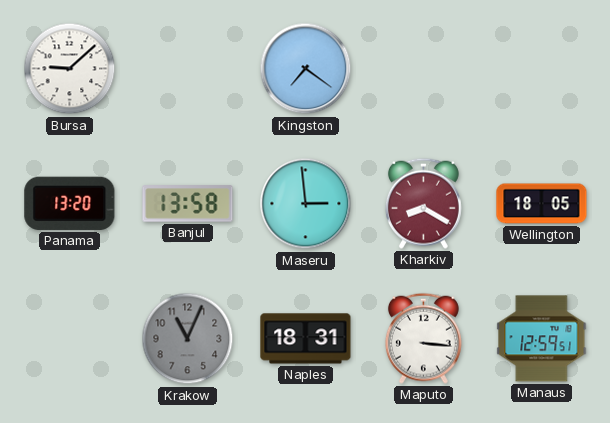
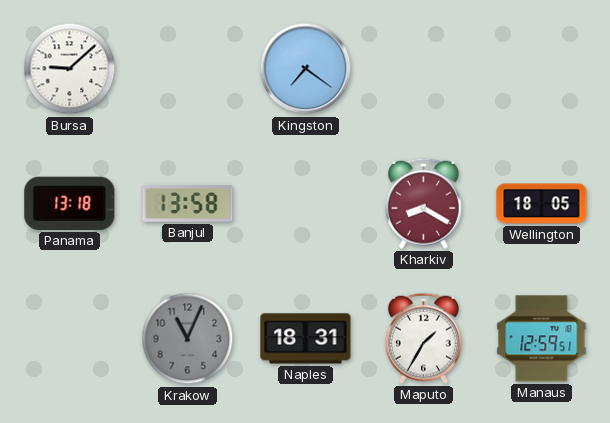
Panama: 13:20 -> 13:18 (70, 203)
Maseru: 2:59 -> none (306, 204)
Maputo: 3:16 -> 1:35 (423, 338)
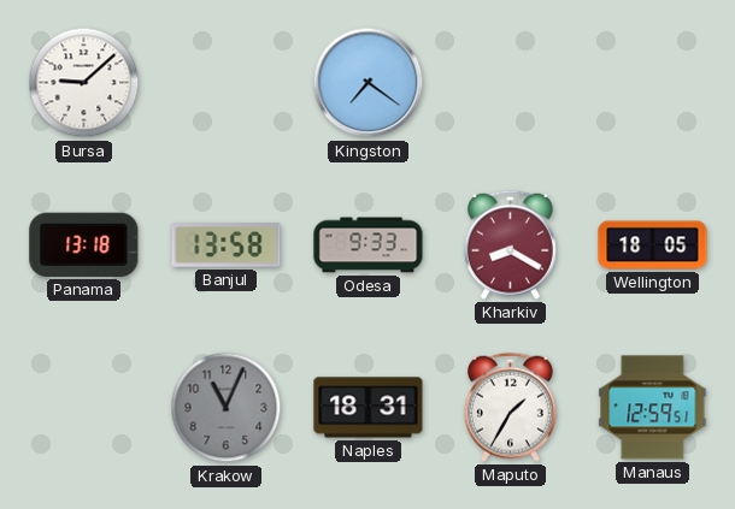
Odesa: none -> 9:33 (369, 245)
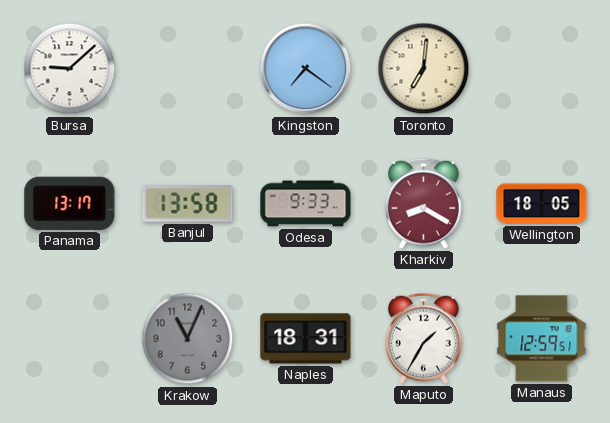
Toronto: none -> 7:01 (424, 69)
Panama: 13:18 -> 13:17 (70, 203)
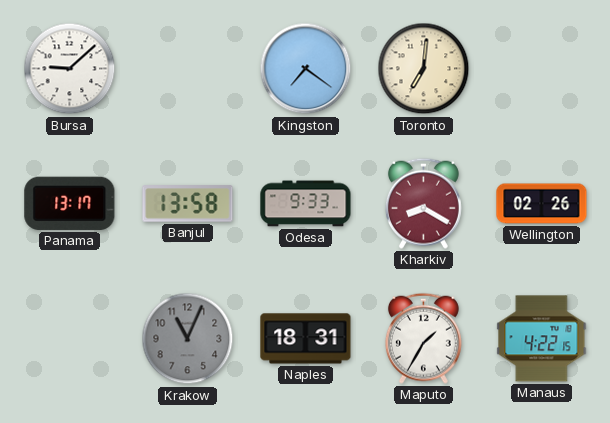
Wellington: 18:05 -> 02:26 (542, 204)
Manaus: 12:59 -> 4:22 (542, 339)
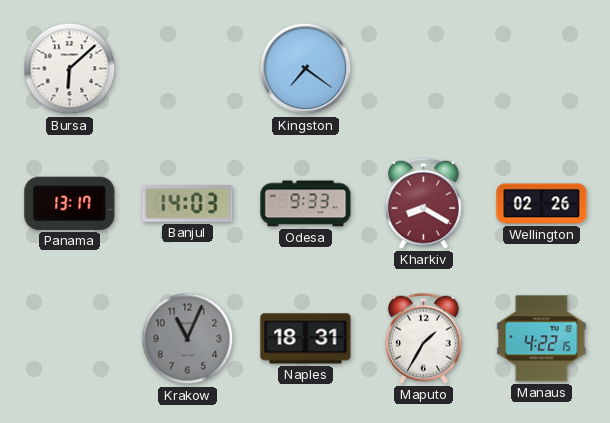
Bursa: 9:08 -> 6:08 (70, 69)
Toronto: 7:01 -> none (424, 69)
Banjul: 13:58 -> 14:03 (188, 204)
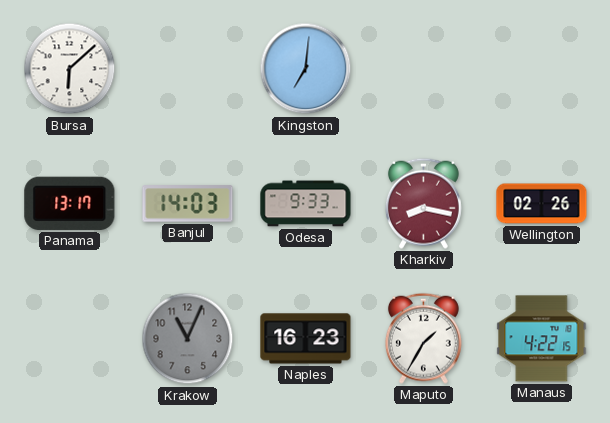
Kingston: 7:21 -> 7:01 (306, 69)
Kharkiv: 8:20 -> 8:17 (423, 203)
Naples: 18:31 -> 16:23 (306, 339)
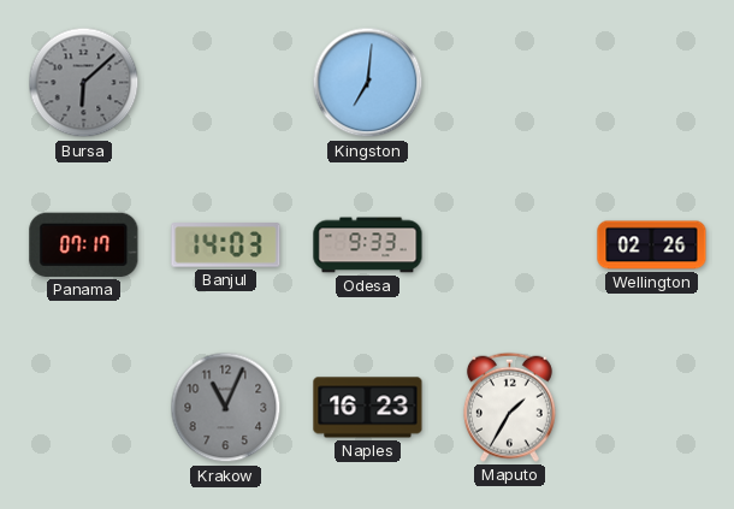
Bursa dial: white -> grey (84, 83)
Panama: 13:17 -> 07:17 (84, 244)
Kharkiv: 8:17 -> none (423, 203)
Manaus: 4:22 -> none (542, 339)
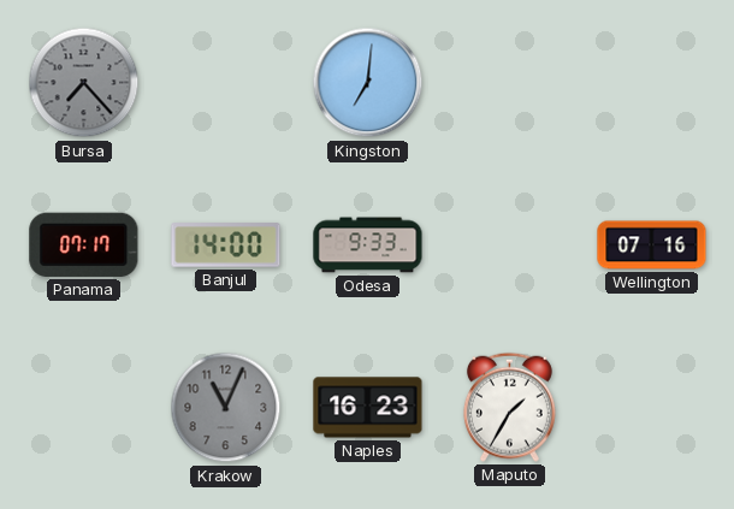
Bursa: 6:08 -> 7:23 (84, 83)
Banjul: 14:03 -> 14:00 (226, 245)
Wellington: 02:26 -> 07:16 (652, 245)
